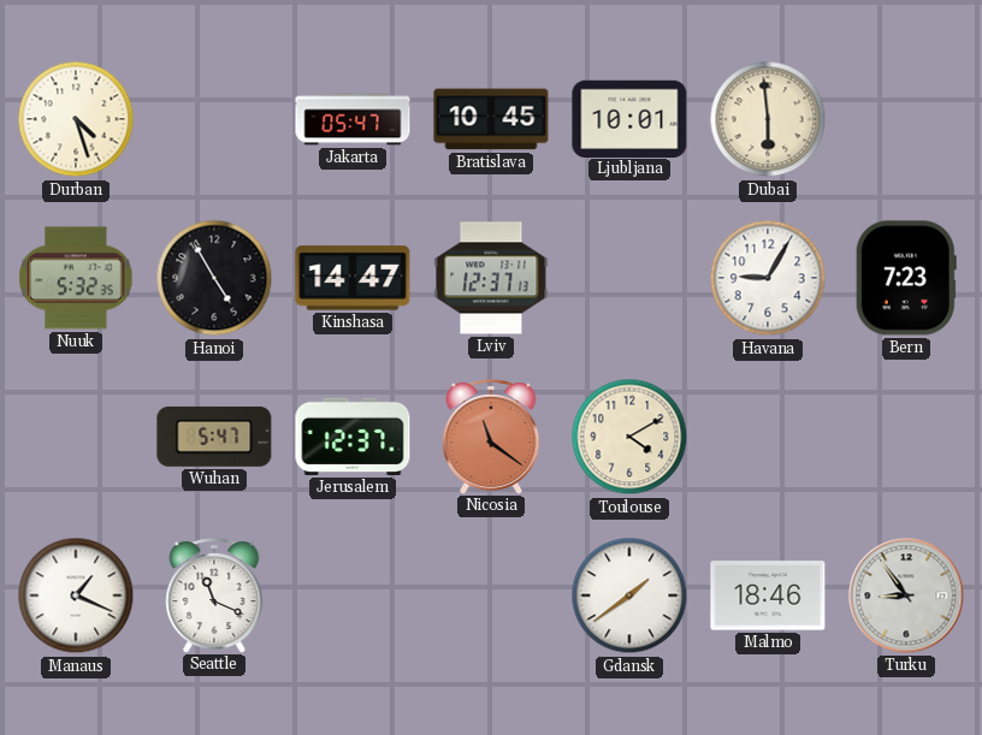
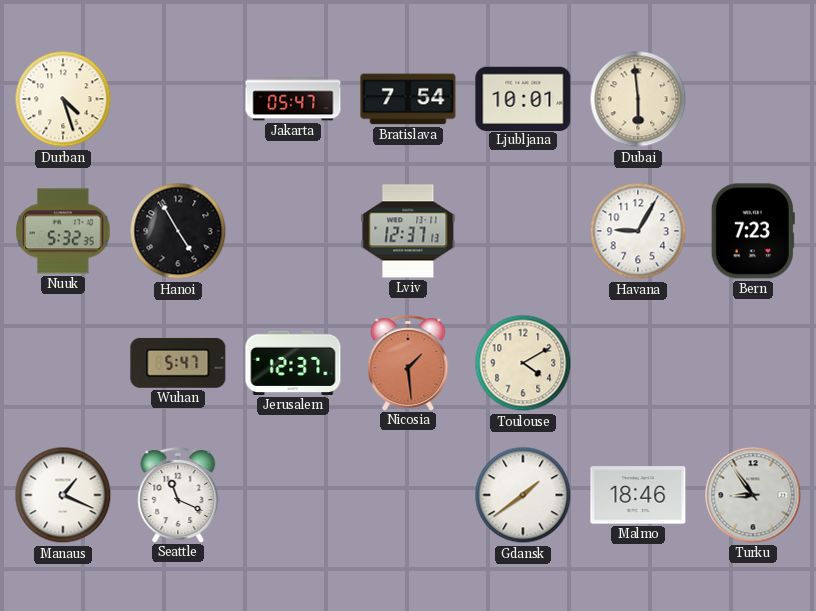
Bratislava: 10:45 -> 7:54 (408, 99)
Kinshasa: 14:47 -> none (353, 278)
Nicosia: 11:21 -> 1:29 (408, 363)
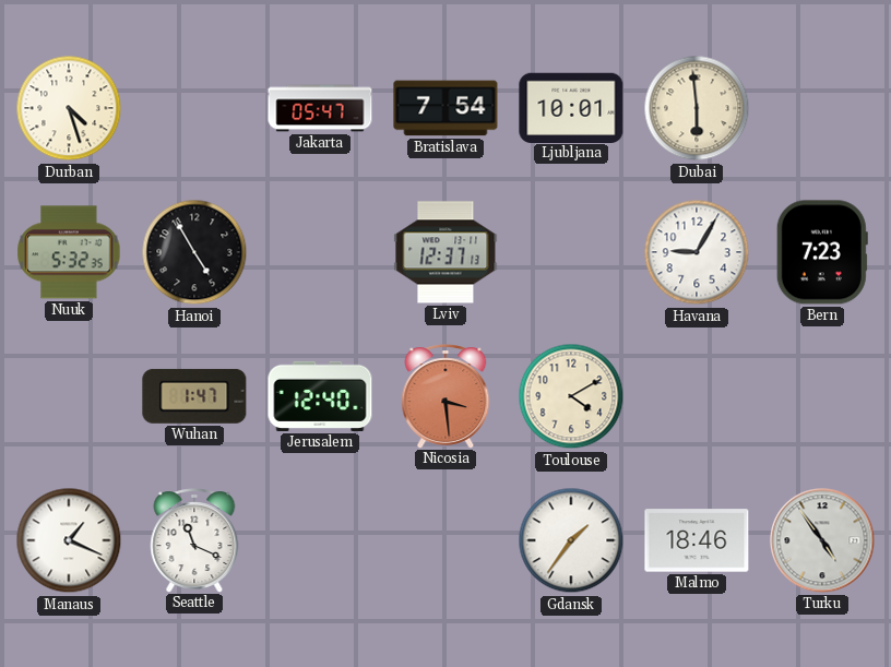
Wuhan: 5:47 -> 1:47 (194, 396)
Jerusalem: 12:37 -> 12:40 (320, 396)
Nicosia: 1:29 -> 3:29 (445, 396)
Gdansk: 1:39 -> 1:36 (571, 540)
Turku: 8:54 -> 4:54 (822, 540)
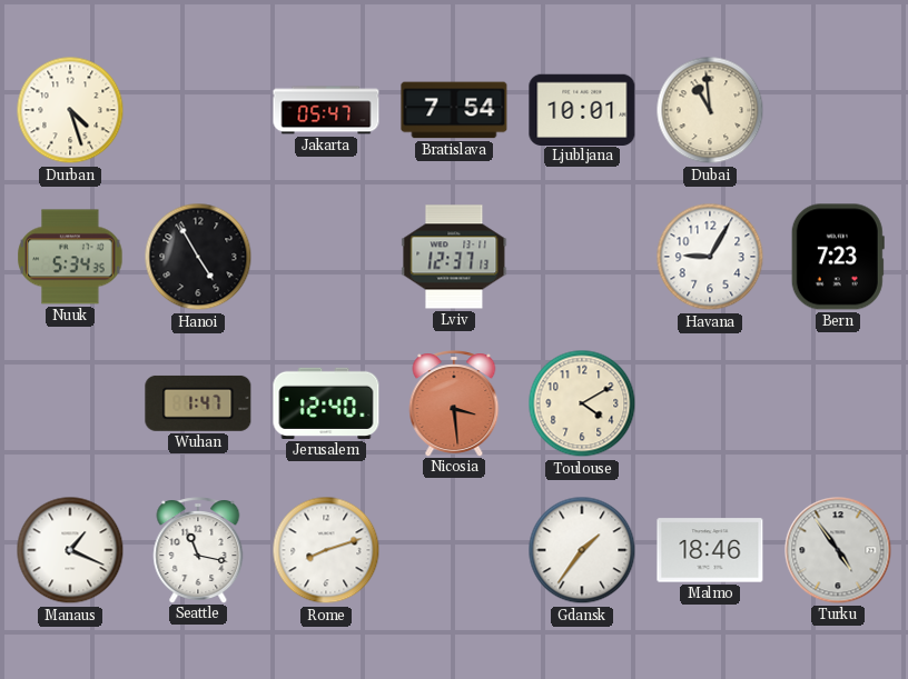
Dubai: 5:59 -> 10:59 (710, 110)
Nuuk: 5:32 -> 5:34 (70, 257)
Seattle: 11:19 -> 11:17 (198, 550)
Rome: none -> 8:12 (326, 550)
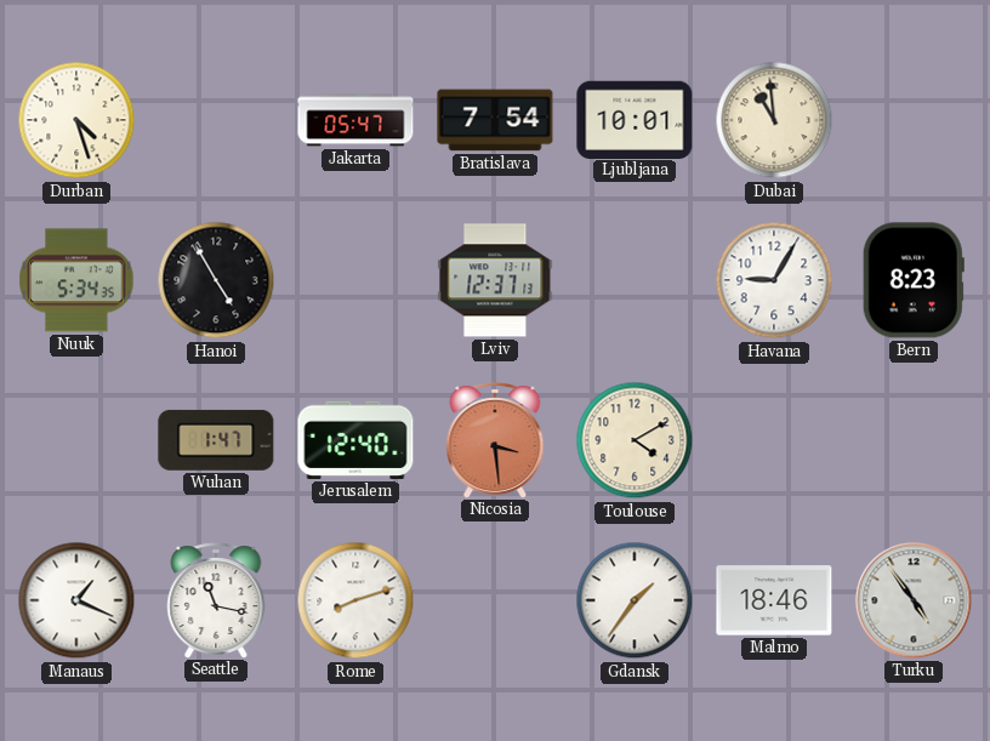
Bern: 7:23 -> 8:23 (914, 280)
